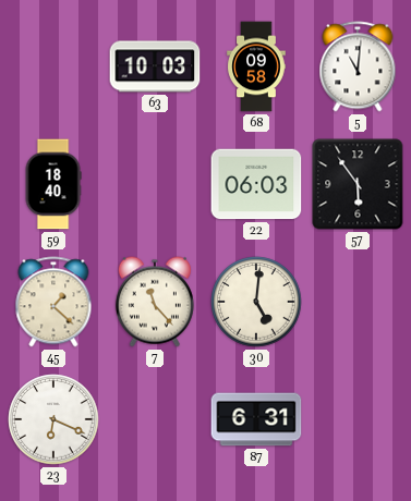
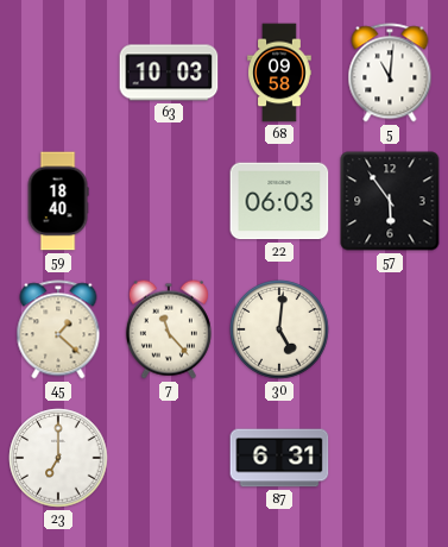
23: 6:19 -> 7:00 (58, 458)
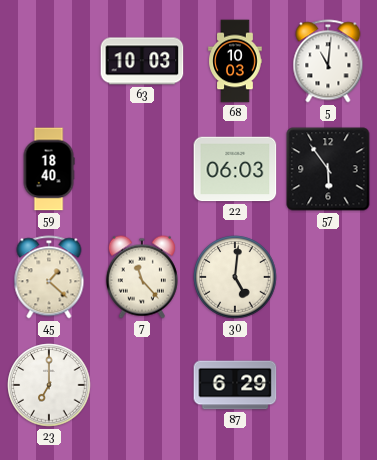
68: 09:58 -> 10:03 (235, 61)
87: 6:31 -> 6:29 (235, 385)
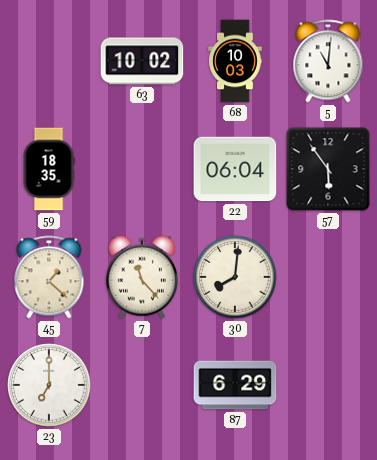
63: 10:03 -> 10:02 (142, 61)
59: 18:40 -> 18:35 (49, 169)
22: 06:03 -> 06:04 (235, 169)
30: 5:01 -> 8:01 (235, 277)
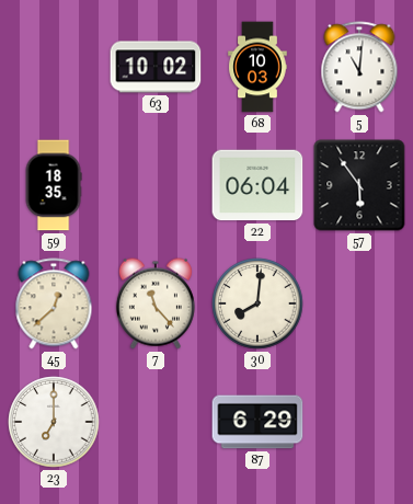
45: 1:22 -> 12:38 (54, 303)
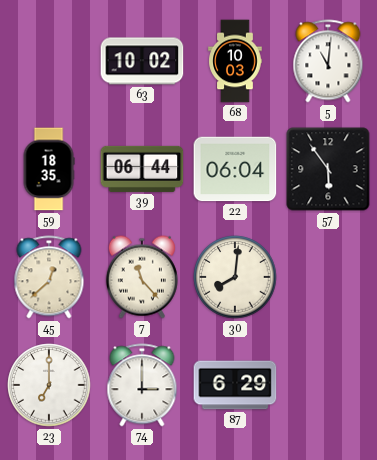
39: none -> 06:44 (142, 169)
74: none -> 3:00 (142, 385)
